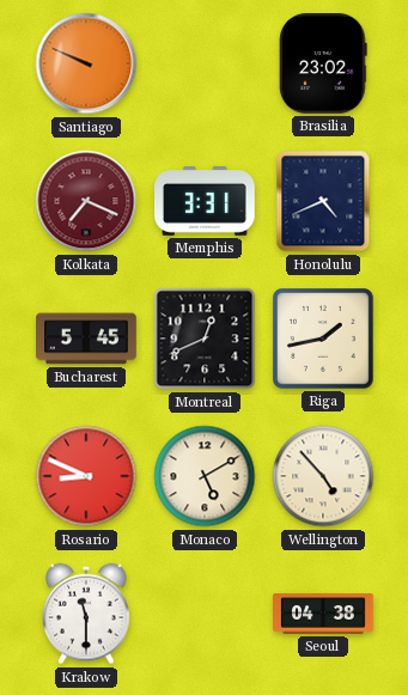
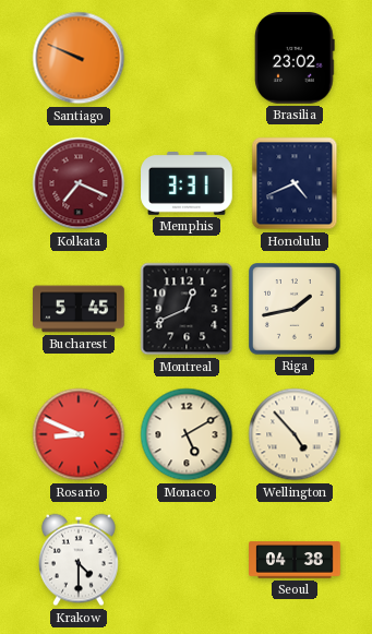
Krakow: 11:30 -> 4:30 (80, 560)
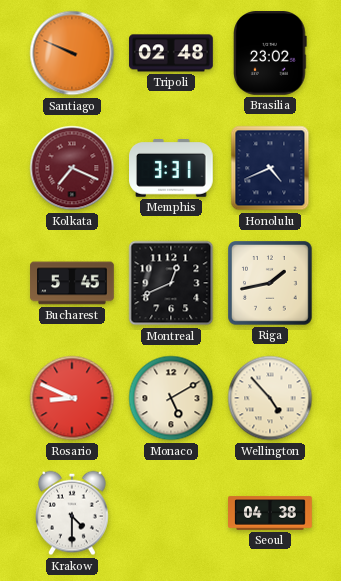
Tripoli: none -> 02:48 (171, 53)
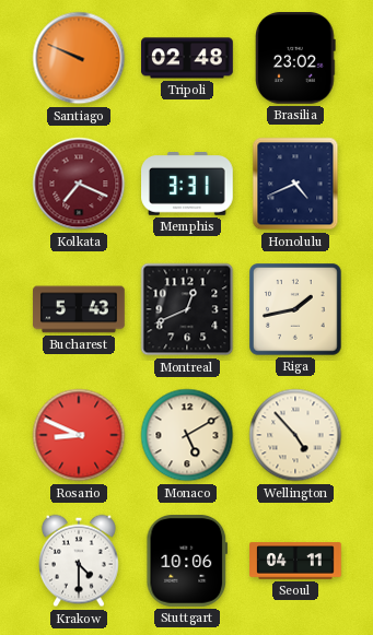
Bucharest: 5:45 -> 5:43 (79, 309)
Stuttgart: none -> 10:06 (187, 562)
Seoul: 04:38 -> 04:11 (295, 561)
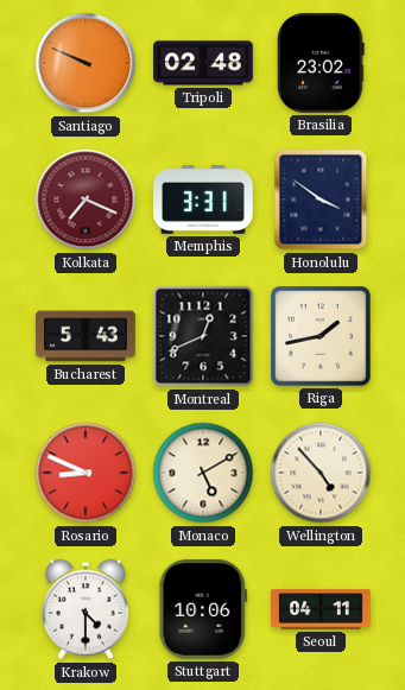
Honolulu: 4:41 -> 3:51 (321, 200)
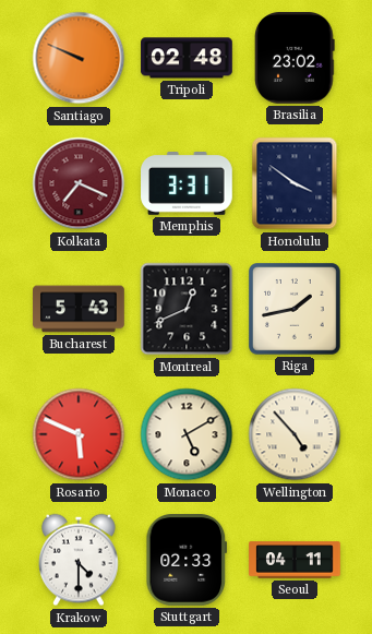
Rosario: 8:49 -> 5:49 (79, 434)
Stuttgart: 10:06 -> 02:33 (187, 561)
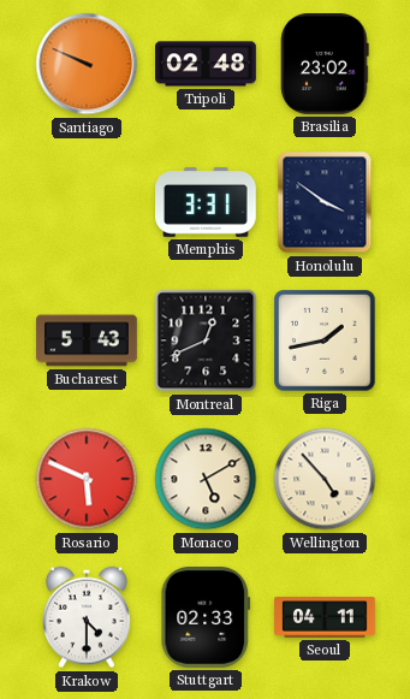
Kolkata: 7:19 -> none (79, 183)
